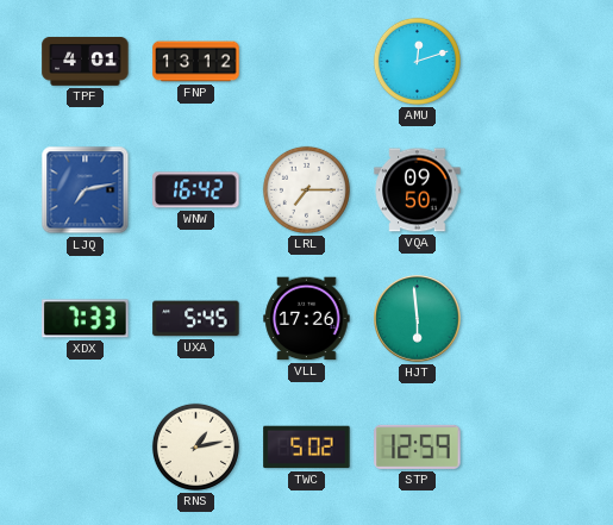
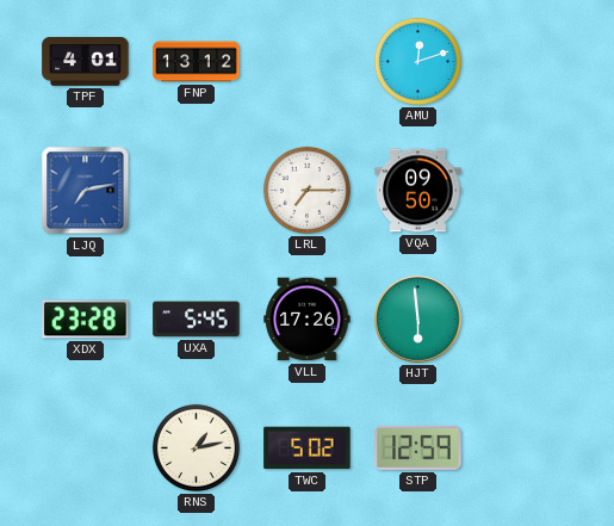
WNW: 16:42 -> none (196, 190)
XDX: 7:33 -> 23:28 (86, 320)
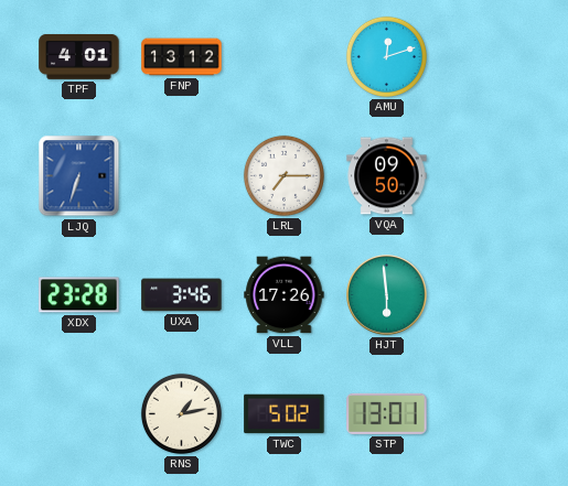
LJQ: 7:13 -> 6:33 (79, 176)
UXA: 5:45 -> 3:46 (182, 295)
STP: 12:59 -> 13:01 (387, 413)
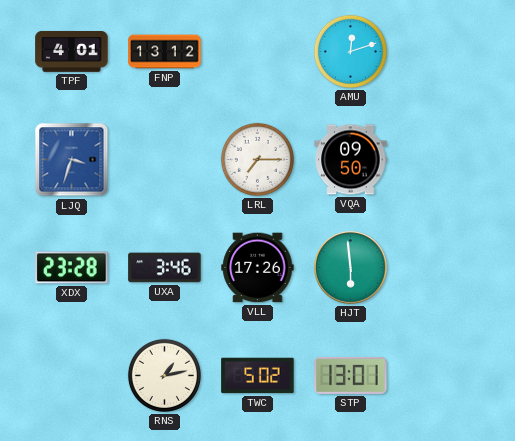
LJQ: 6:33 -> 3:33 (72, 160)
